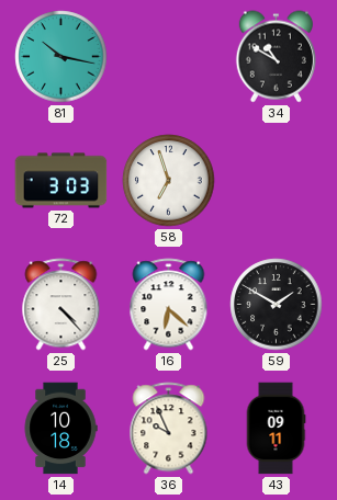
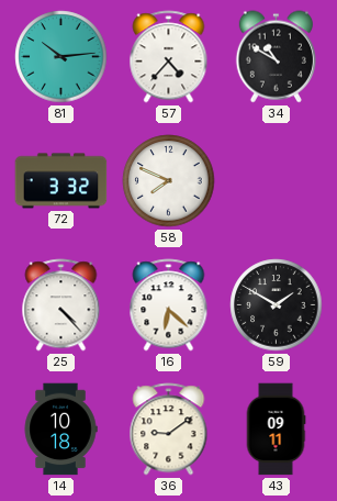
81: 10:17 -> 10:14 (61, 57)
57: none -> 4:37 (169, 57)
72: 3:03 -> 3:32 (61, 181)
58: 6:57 -> 7:49 (169, 181)
36: 9:56 -> 9:09 (169, 430)
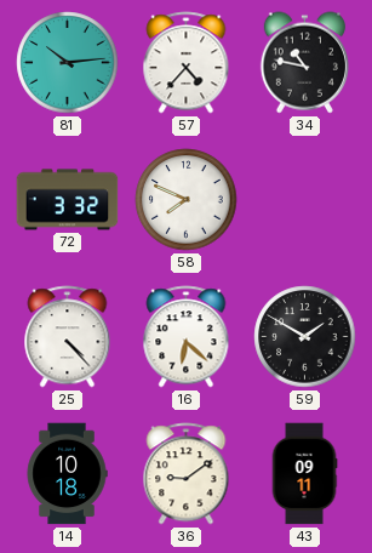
34: 10:50 -> 10:47 (304, 63)
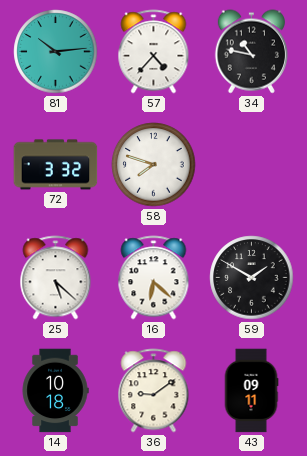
58: 7:49 -> 7:48 (154, 165)
25: 4:23 -> 5:22 (56, 278)
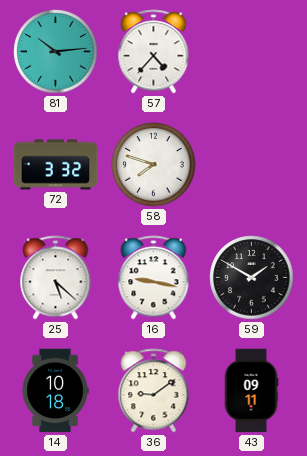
34: 10:47 -> none (251, 52)
16: 6:22 -> 9:17 (154, 278)
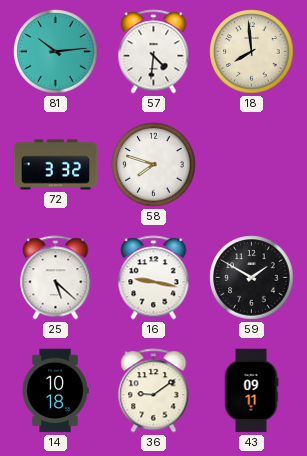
57: 4:37 -> 4:31 (154, 52)
18: none -> 7:59 (252, 52)
